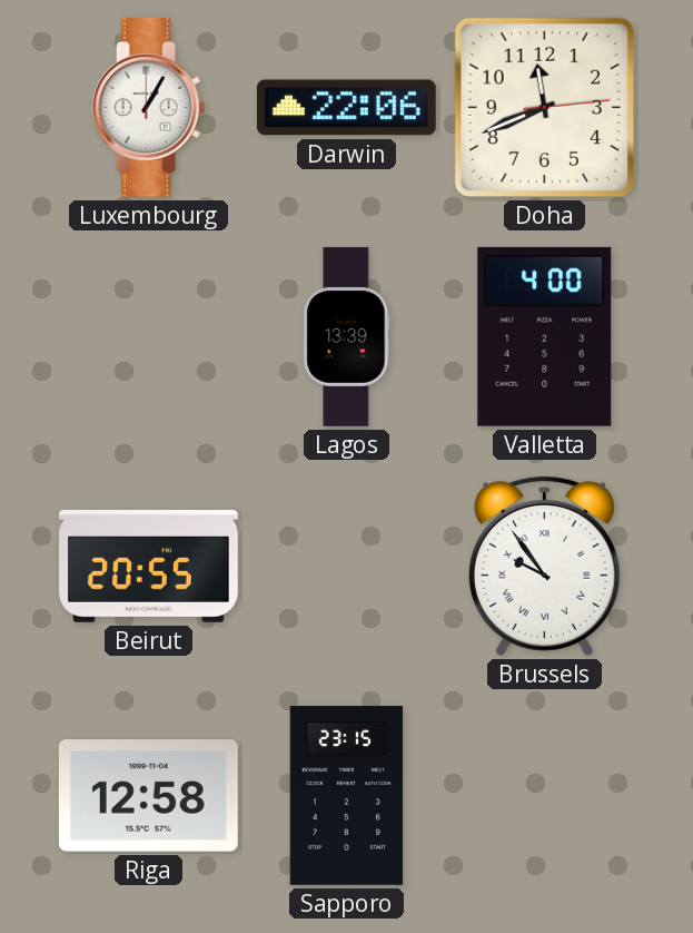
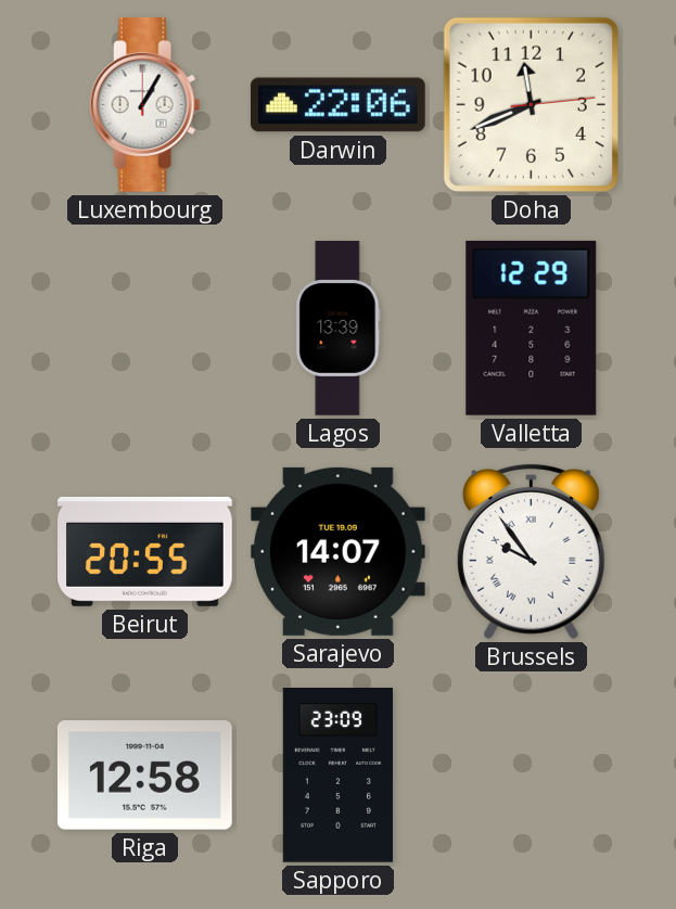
Valletta: 4:00 -> 12:29 (532, 328)
Sarajevo: none -> 14:07 (337, 551)
Sapporo: 23:15 -> 23:09 (337, 776)
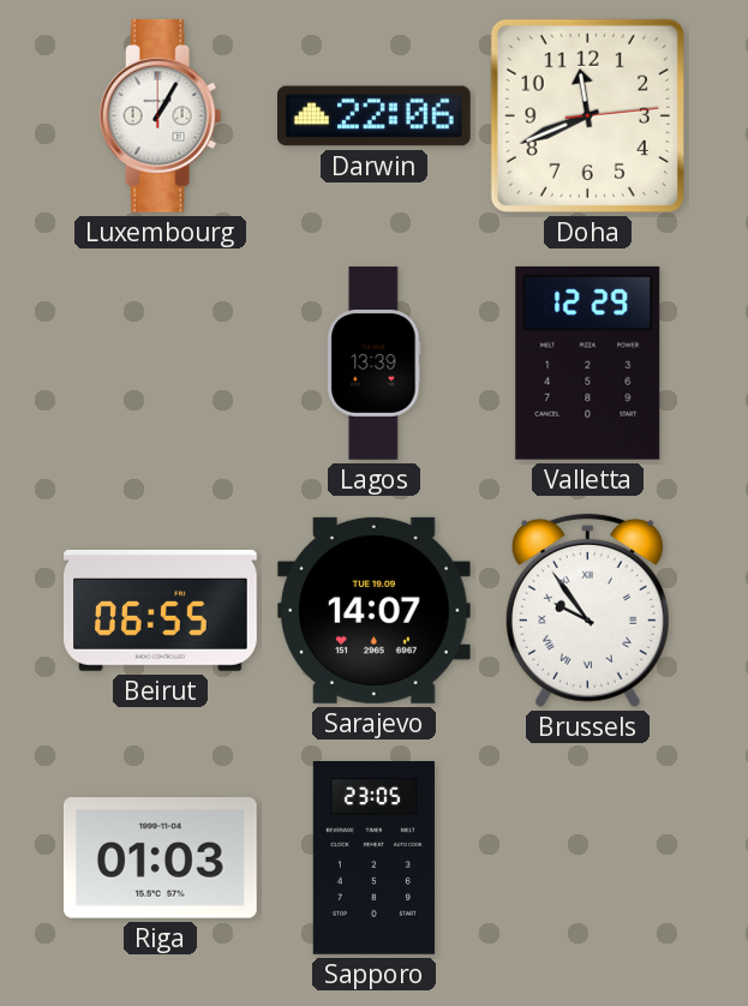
Beirut: 20:55 -> 06:55 (161, 610)
Riga: 12:58 -> 01:03 (160, 858)
Sapporo: 23:09 -> 23:05 (373, 858)
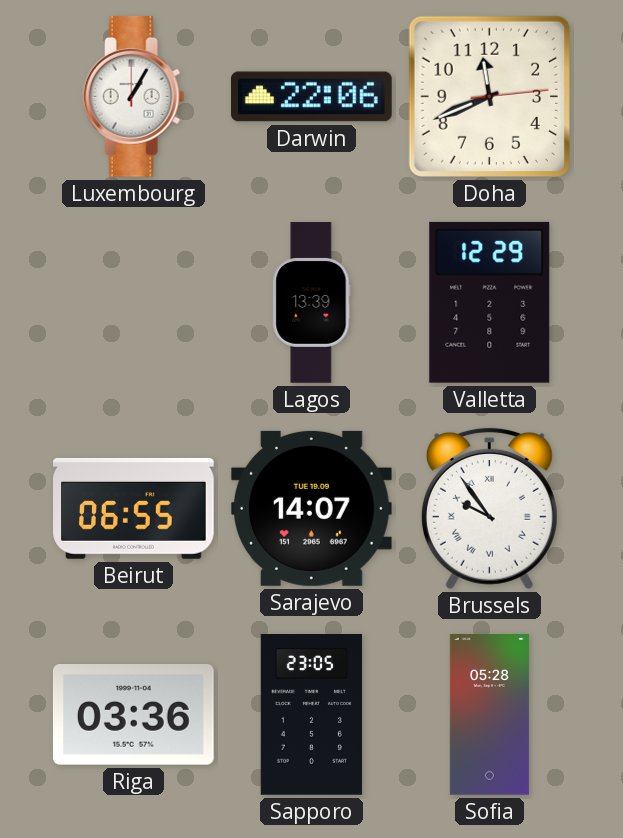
Riga: 01:03 -> 03:36 (133, 715)
Sofia: none -> 05:28 (489, 715)
